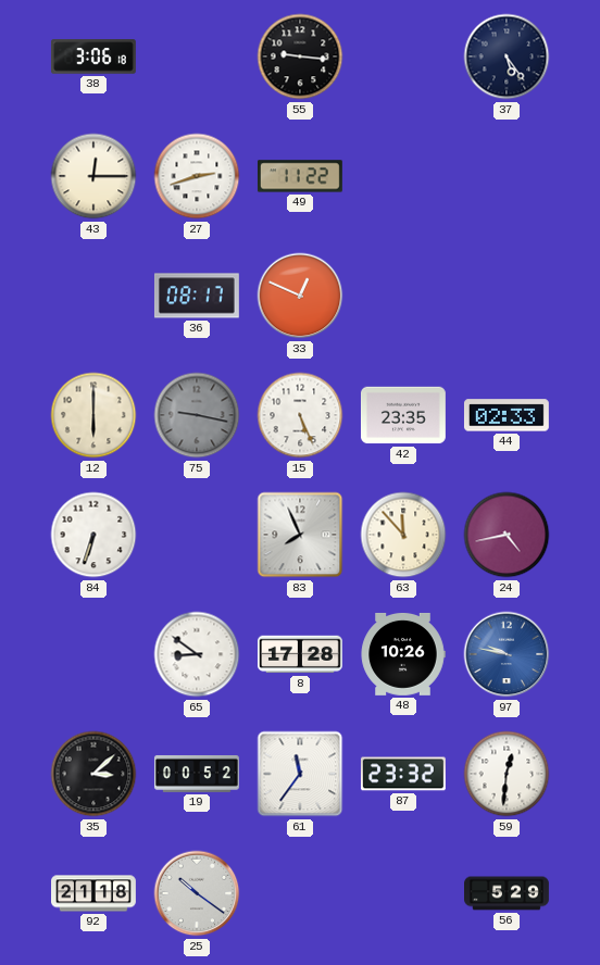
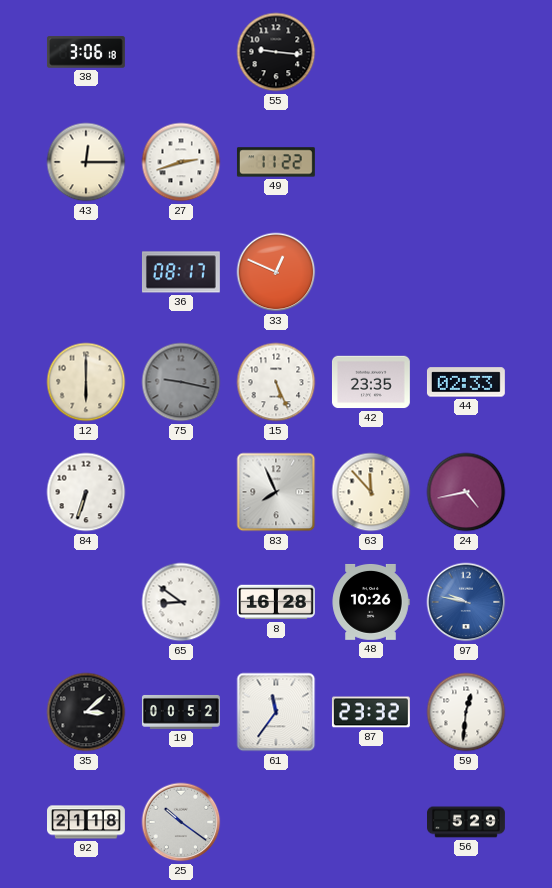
37: 5:24 -> none (507, 57)
8: 17:28 -> 16:28 (276, 602)
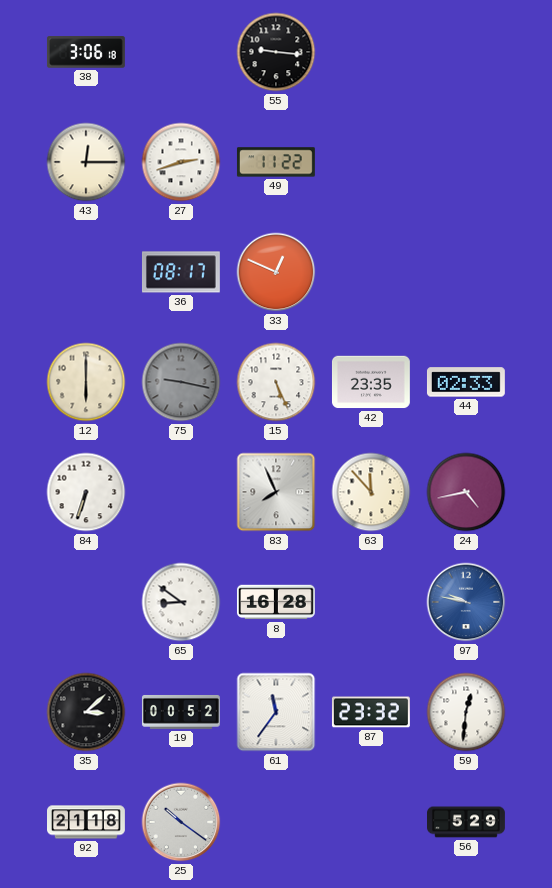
48: 10:26 -> none (371, 602)
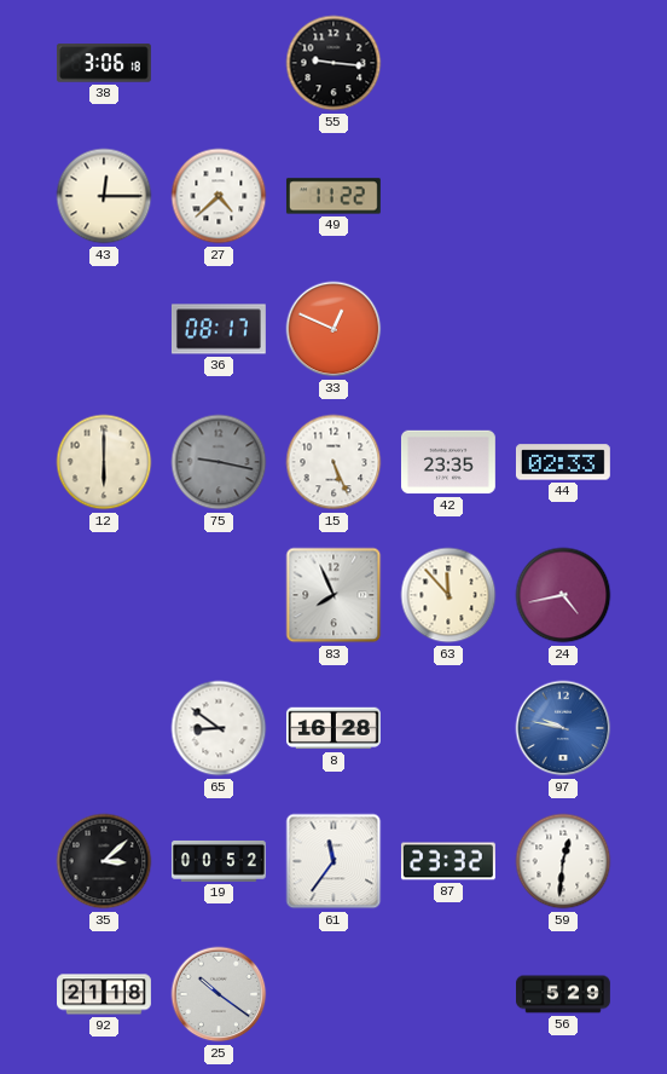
27: 2:42 -> 4:38 (219, 196)
84: 6:33 -> none (86, 492)
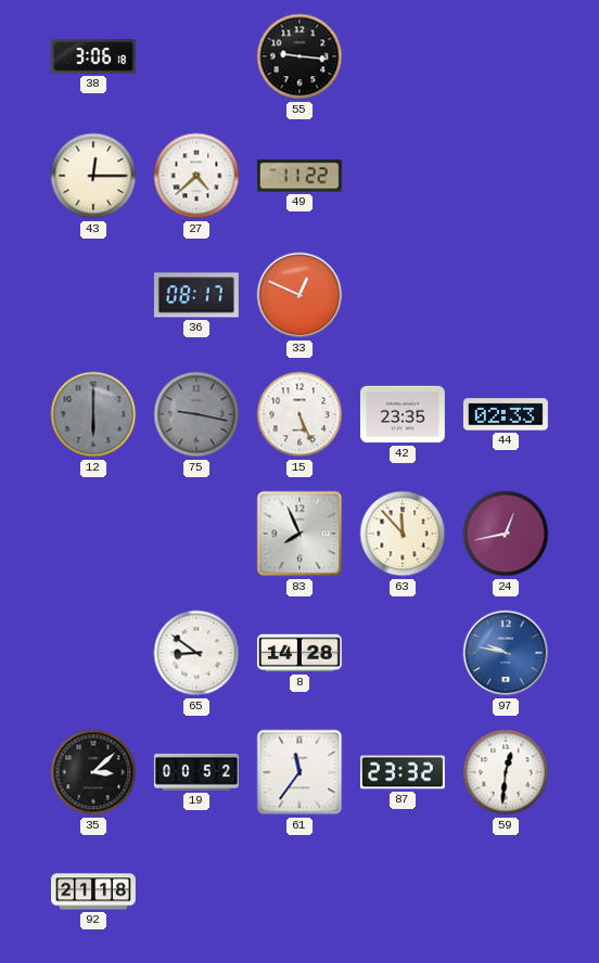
12 dial: cream -> grey (93, 414)
24: 4:43 -> 12:43 (506, 534)
8: 16:28 -> 14:28 (299, 653)
25: 10:21 -> none (219, 994)
56: 5:29 -> none (564, 994)
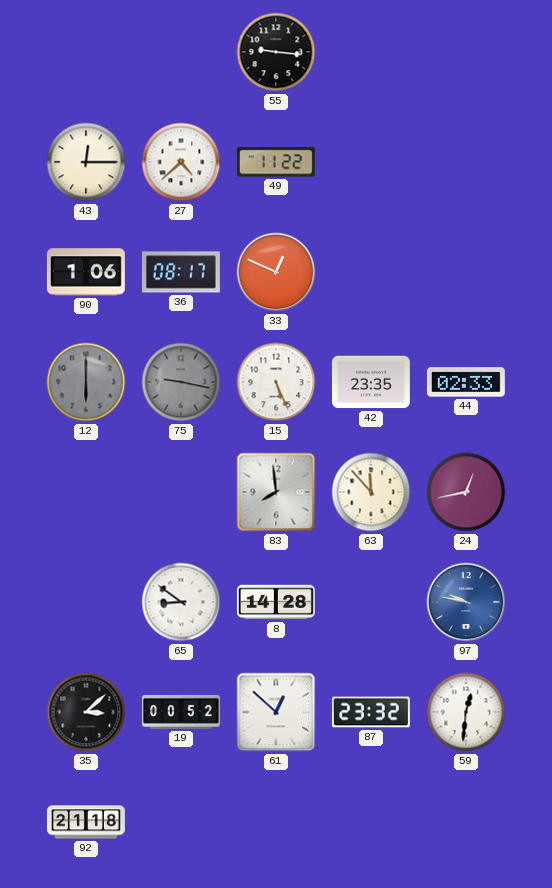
38: 3:06 -> none (93, 56)
90: none -> 1:06 (86, 272)
83: 7:56 -> 7:59 (276, 492)
61: 11:36 -> 12:52 (276, 712)
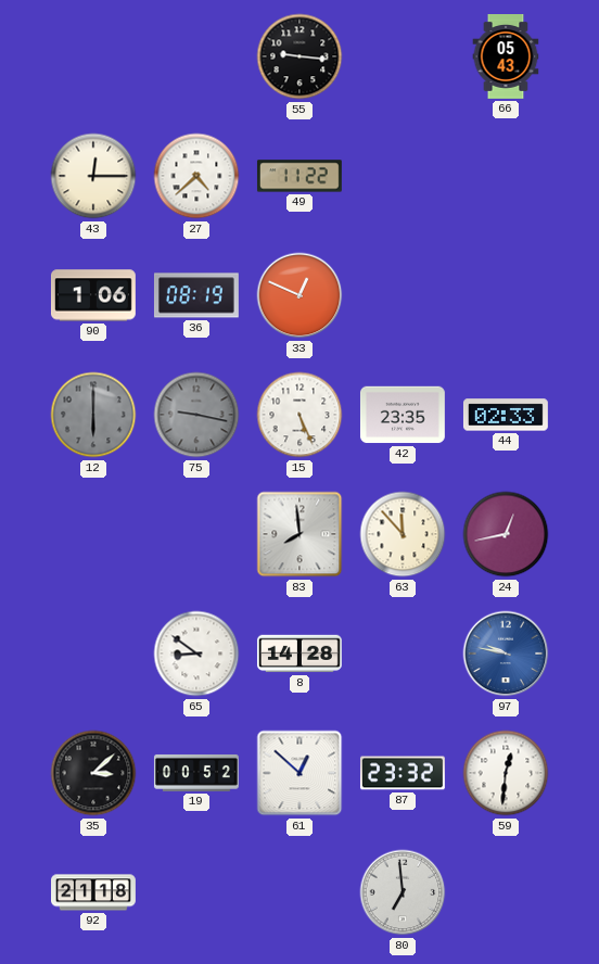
66: none -> 05:43 (506, 58)
36: 08:17 -> 08:19 (196, 295)
80: none -> 6:59 (403, 892)
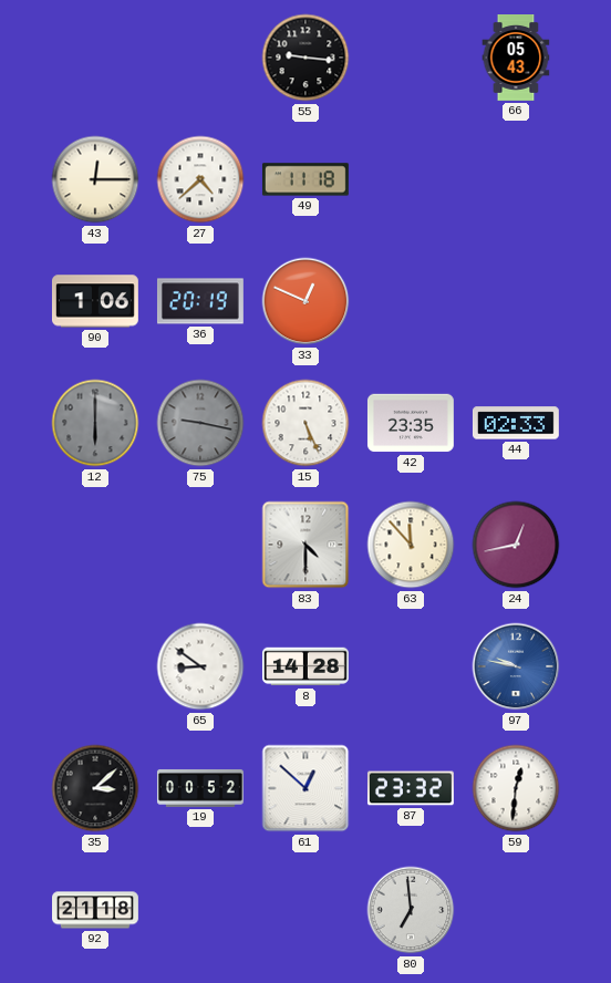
49: 11:22 -> 11:18 (305, 179)
36: 08:19 -> 20:19 (200, 301)
83: 7:59 -> 4:30 (305, 545)
